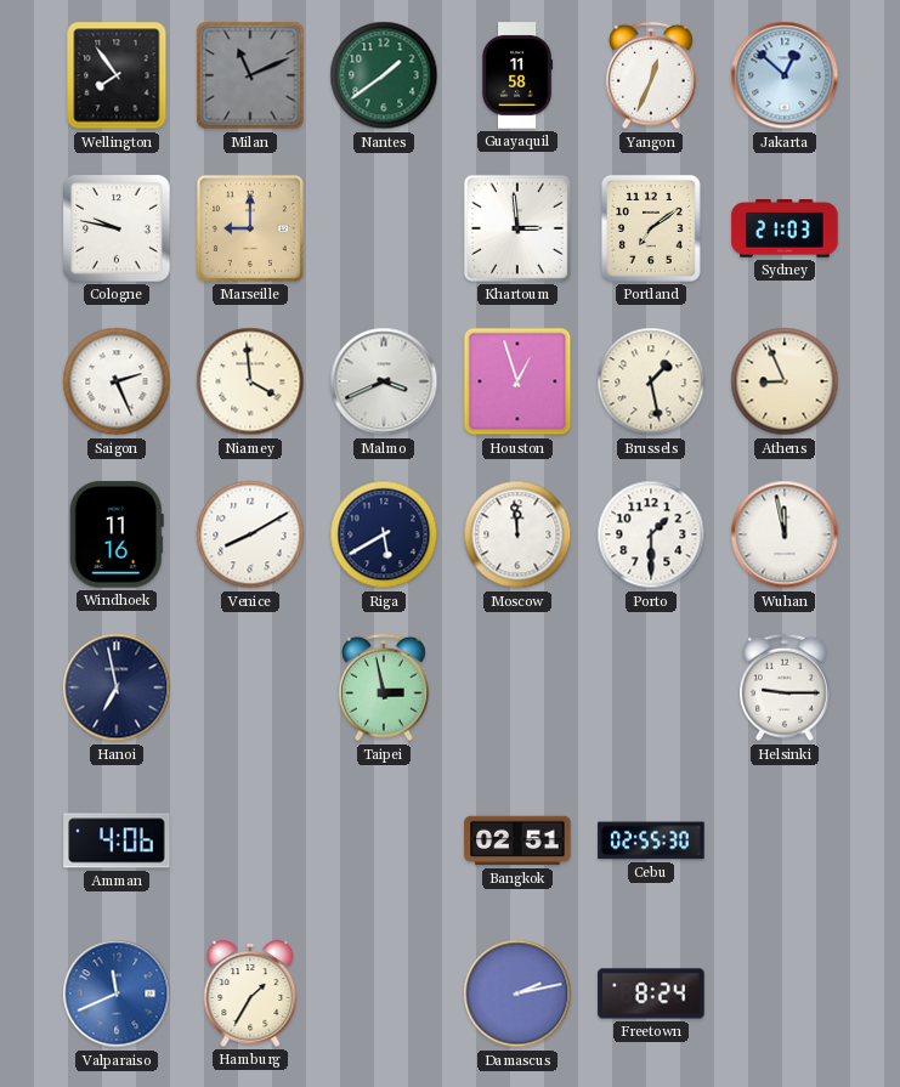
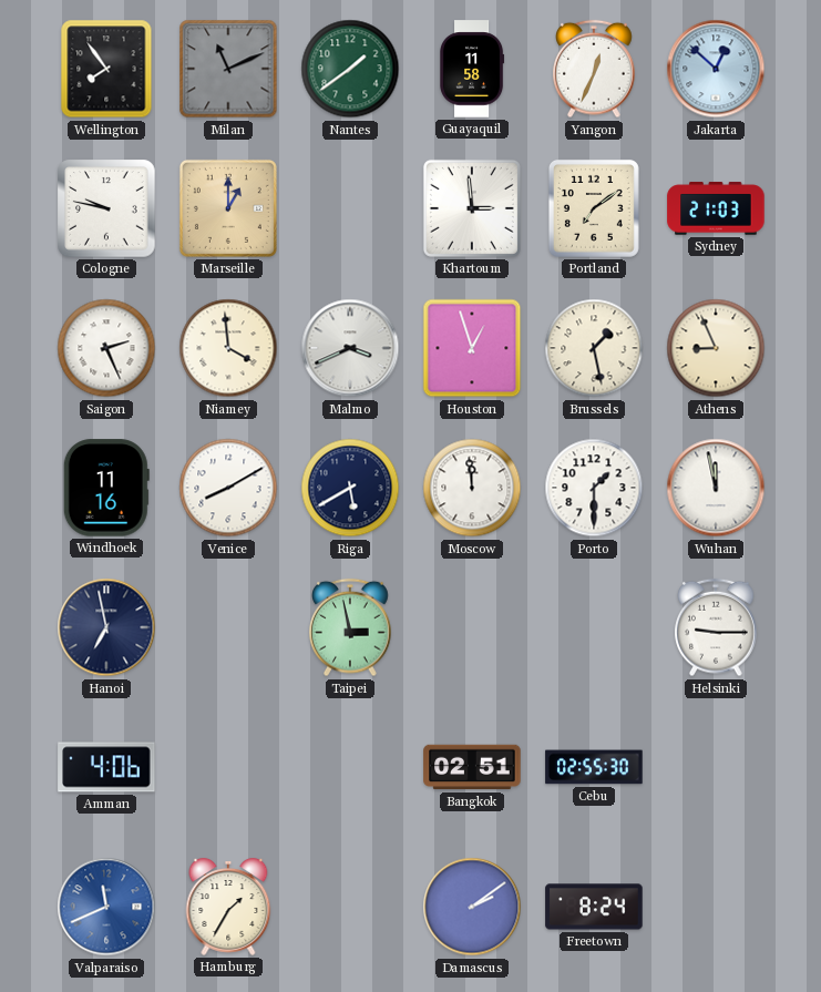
Marseille: 9:00 -> 1:00 (228, 208)
Damascus: 2:13 -> 2:09 (472, 907)
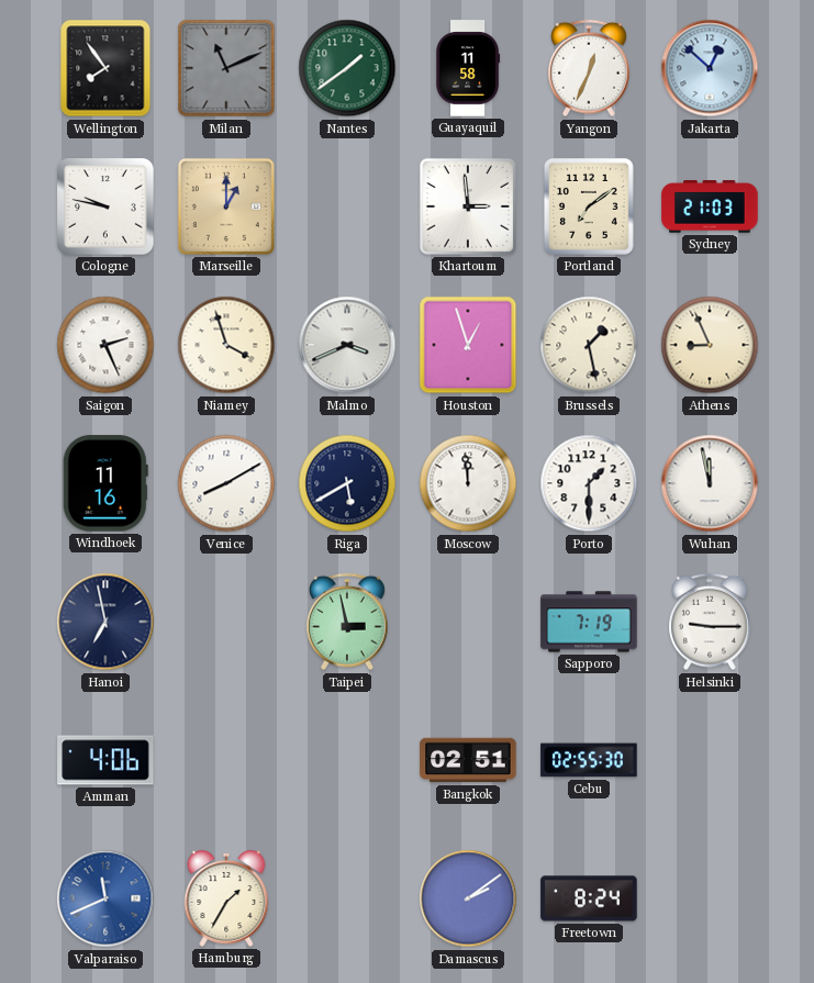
Niamey: 3:59 -> 3:57 (226, 345)
Sapporo: none -> 7:19 (589, 622)
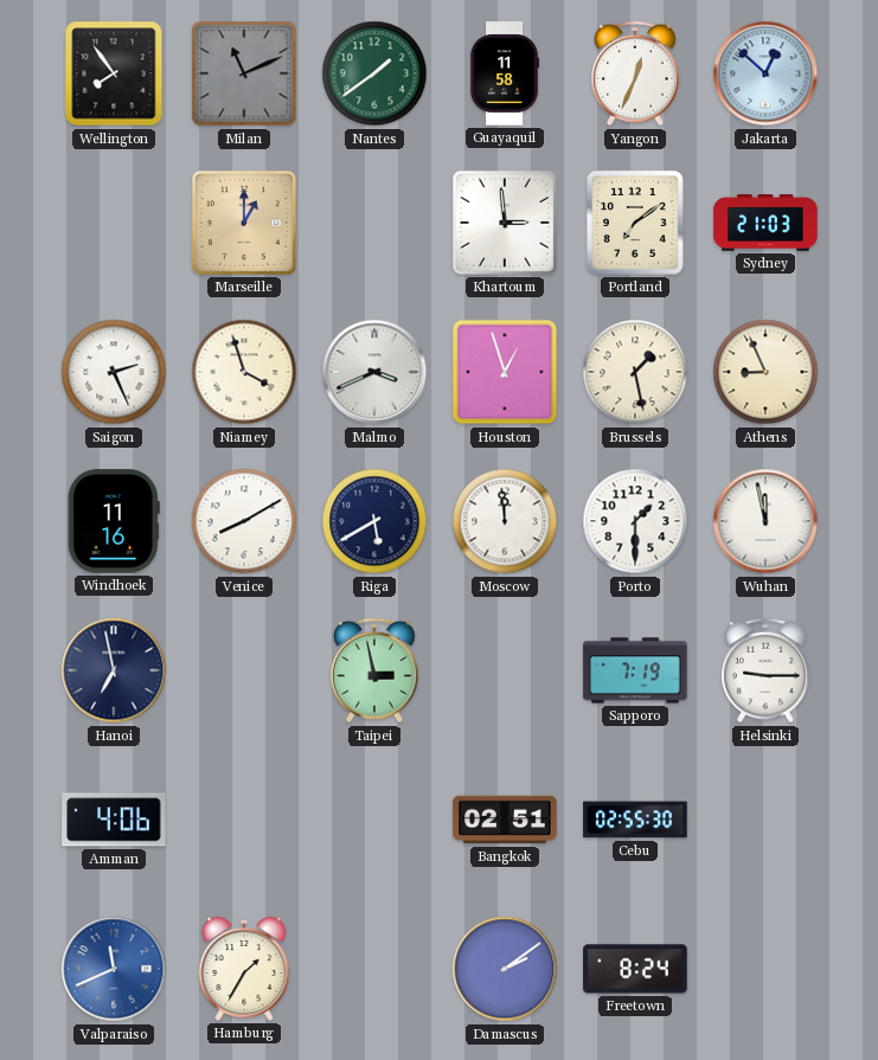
Cologne: 9:47 -> none (105, 206)
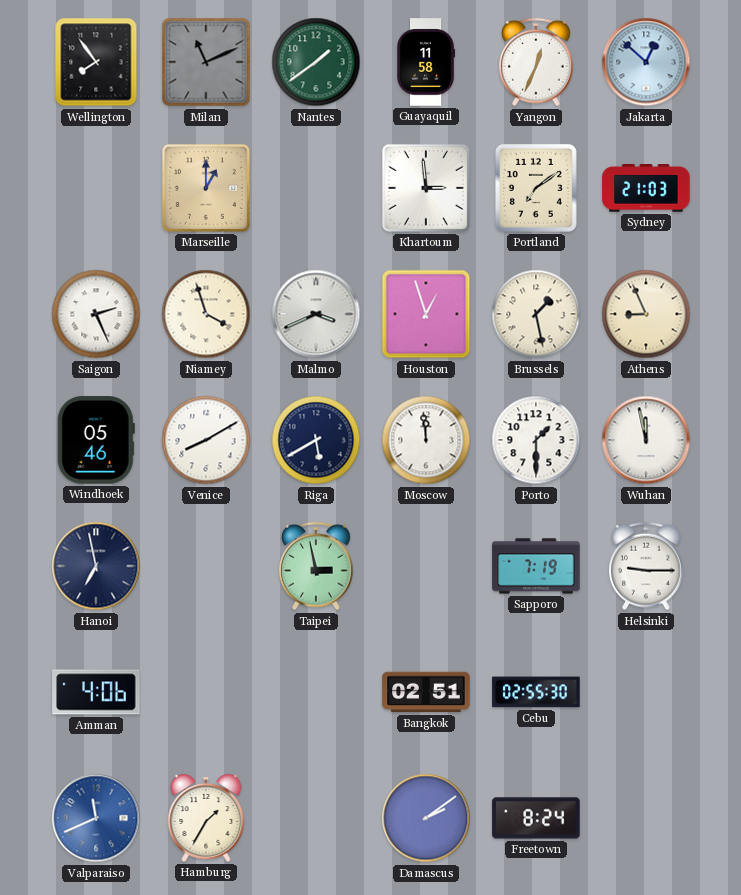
Windhoek: 11:16 -> 05:46 (96, 440)
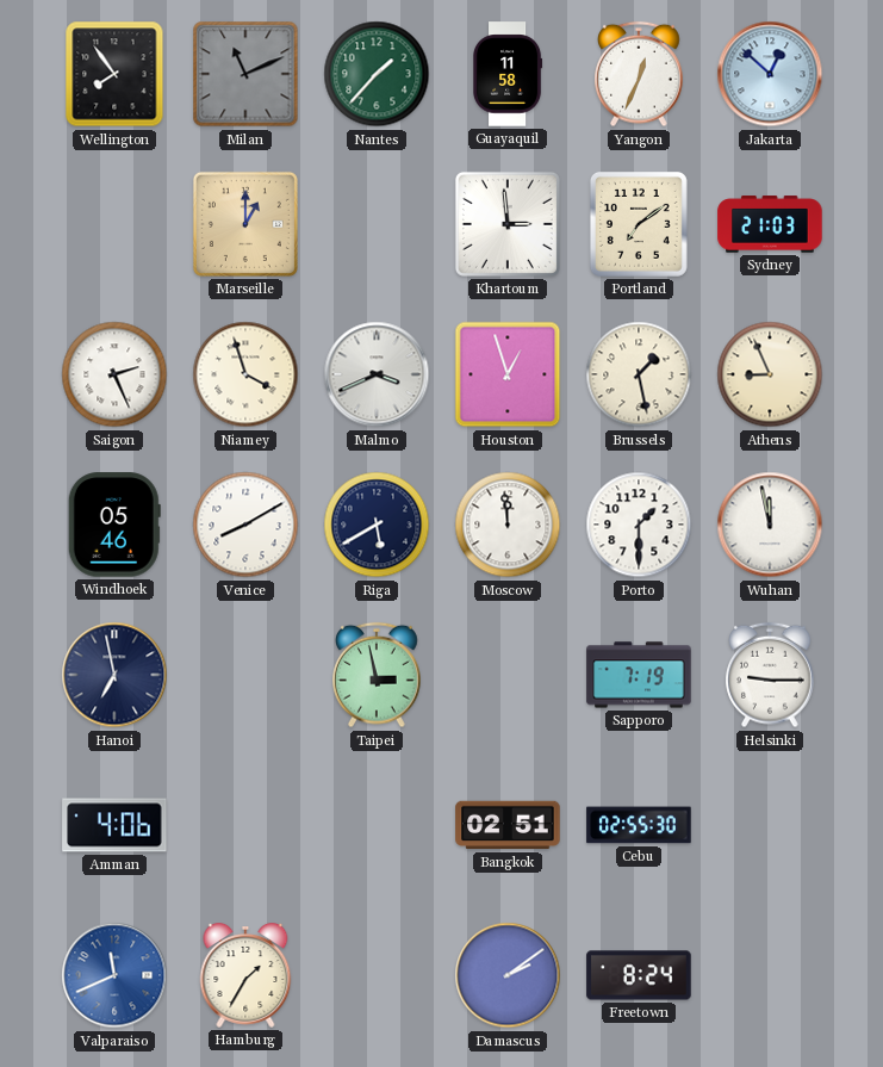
Nantes: 1:39 -> 1:37 (377, 74)
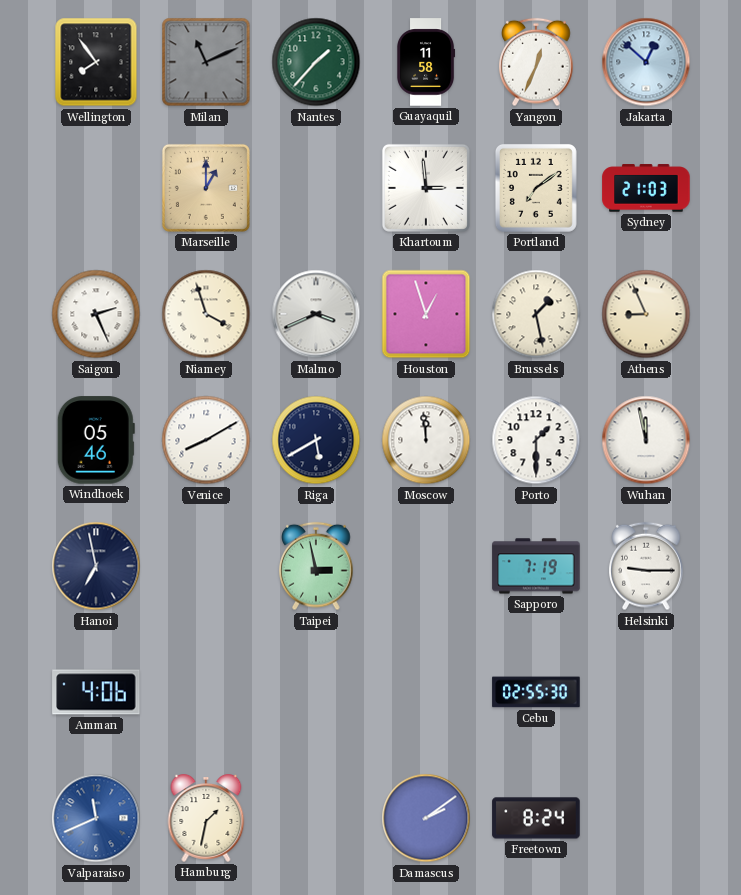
Bangkok: 02:51 -> none (508, 825)
Hamburg: 1:35 -> 1:32 (206, 819)
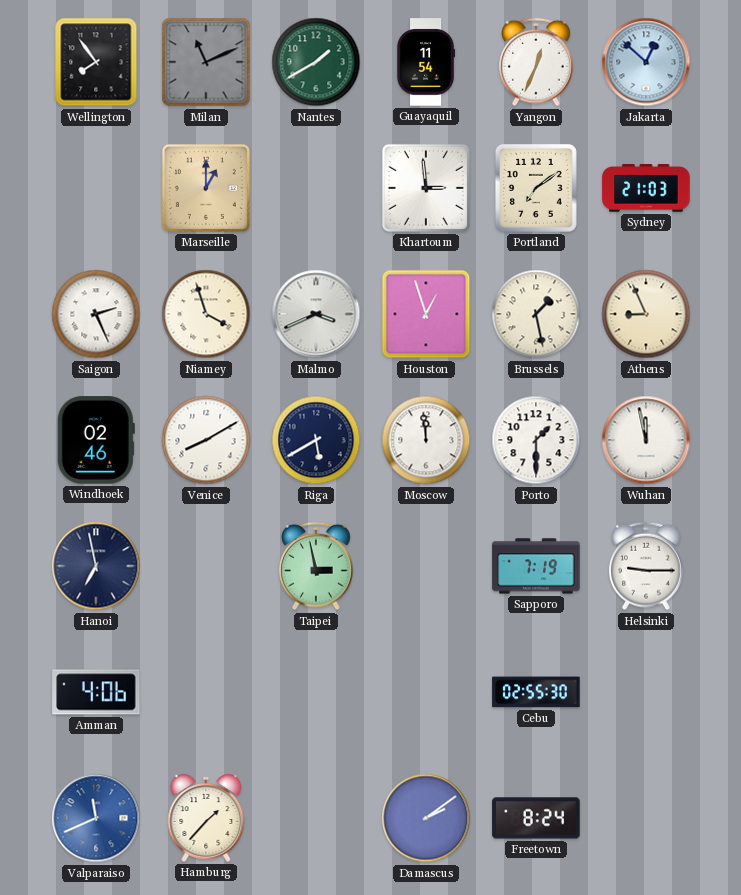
Nantes: 1:37 -> 1:40 (316, 62)
Guayaquil: 11:58 -> 11:54 (427, 62)
Windhoek: 05:46 -> 02:46 (96, 440)
Hamburg: 1:32 -> 1:37 (206, 819)
